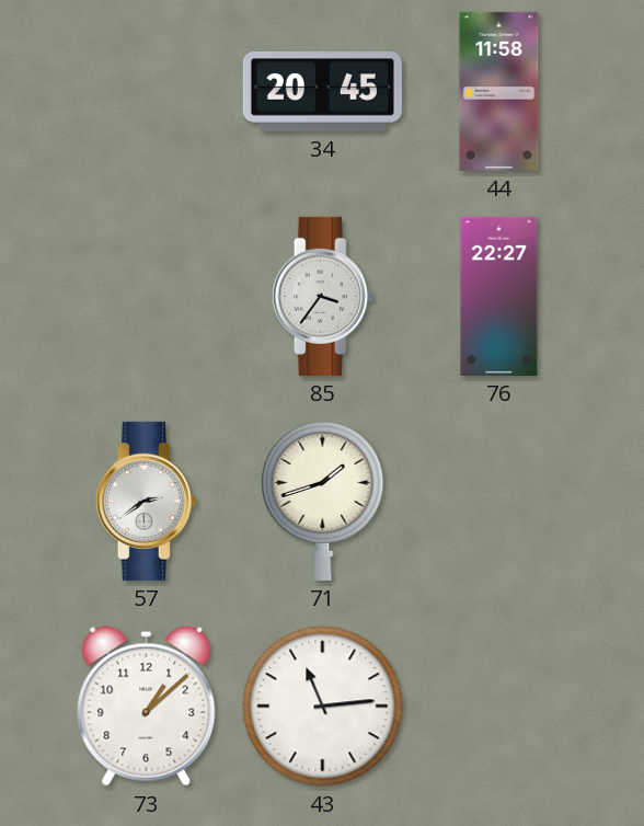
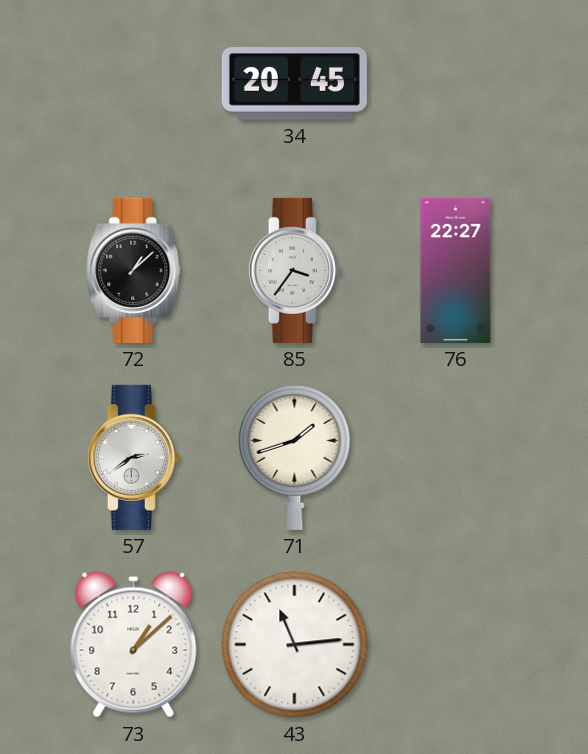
44: 11:58 -> none (499, 91)
72: none -> 1:08 (134, 270)
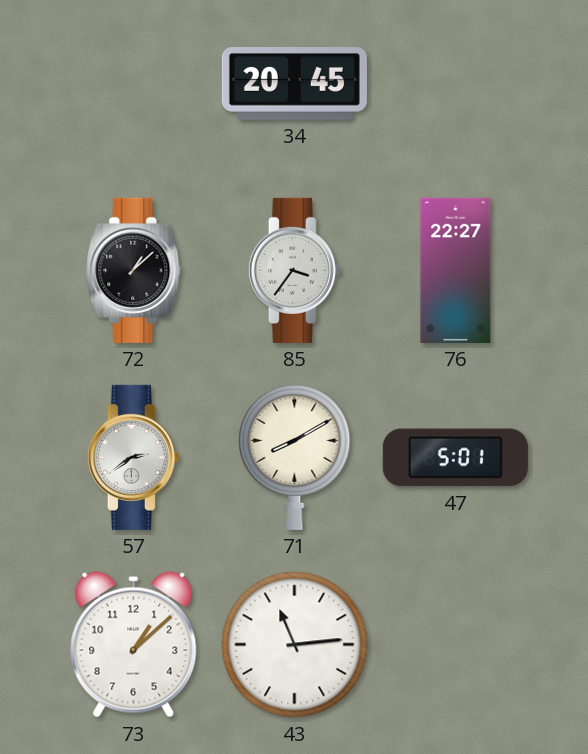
71: 1:42 -> 8:10 (295, 457)
47: none -> 5:01 (455, 458)
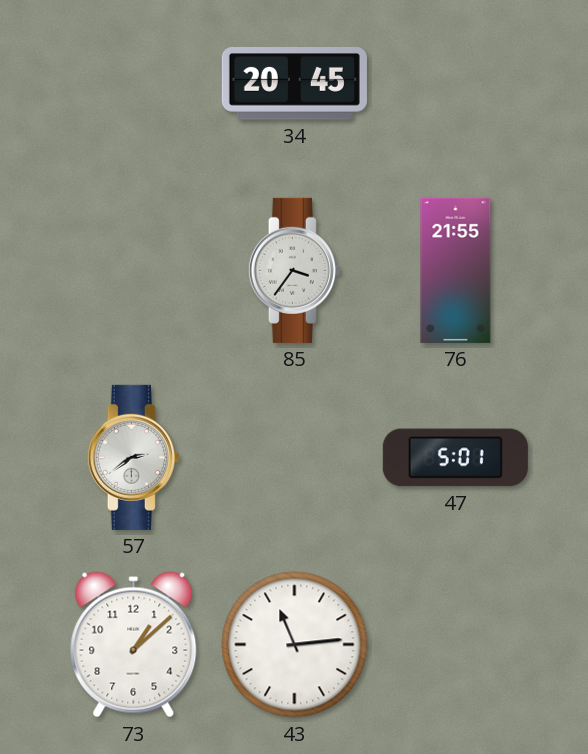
72: 1:08 -> none (134, 270)
76: 22:27 -> 21:55 (456, 270)
71: 8:10 -> none (295, 457)
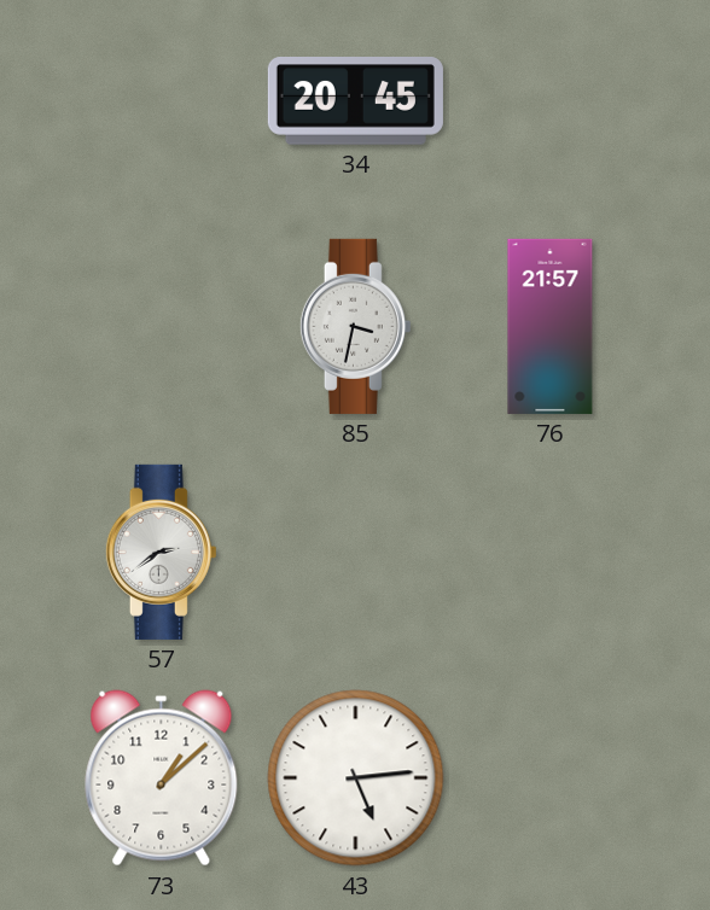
85: 3:36 -> 3:32 (355, 326)
76: 21:55 -> 21:57 (551, 326)
47: 5:01 -> none (455, 458)
43: 11:14 -> 5:14 (356, 778)
